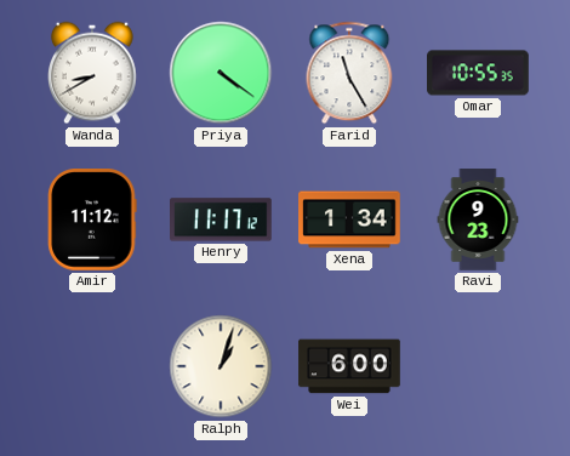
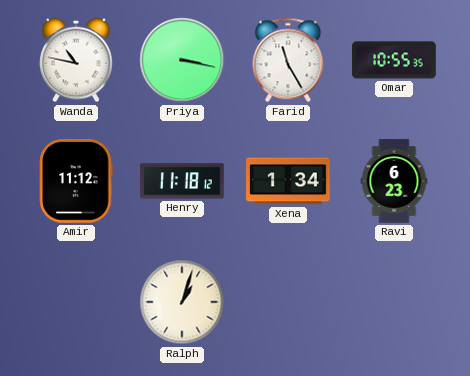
Wanda: 8:40 -> 10:47 (77, 60)
Priya: 4:21 -> 3:17 (182, 60)
Henry: 11:17 -> 11:18 (182, 181)
Ravi: 9:23 -> 6:23 (394, 181)
Wei: 6:00 -> none (349, 366)
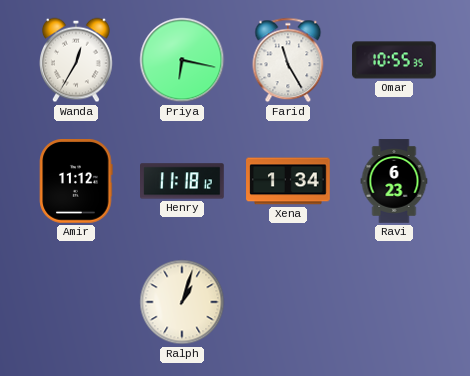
Wanda: 10:47 -> 12:35 (77, 60)
Priya: 3:17 -> 6:17 (182, 60)
